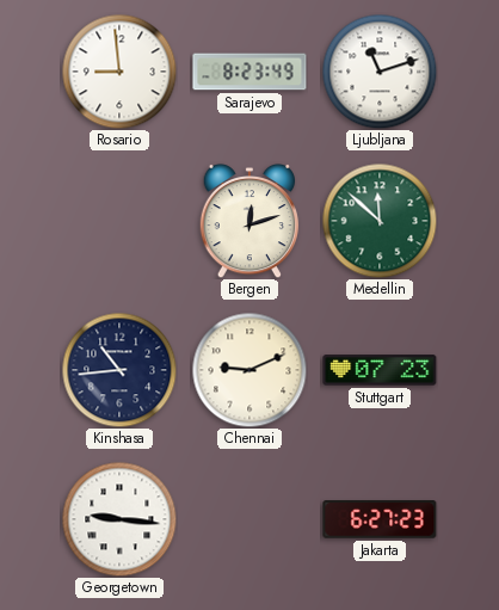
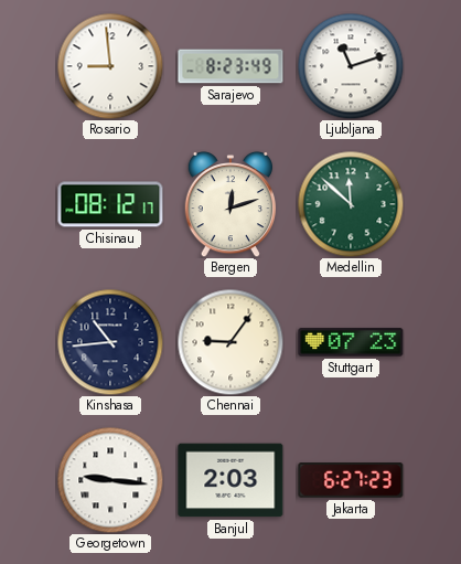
Chisinau: none -> 08:12 (110, 204)
Chennai: 9:11 -> 9:06 (230, 342)
Banjul: none -> 2:03 (230, 480)
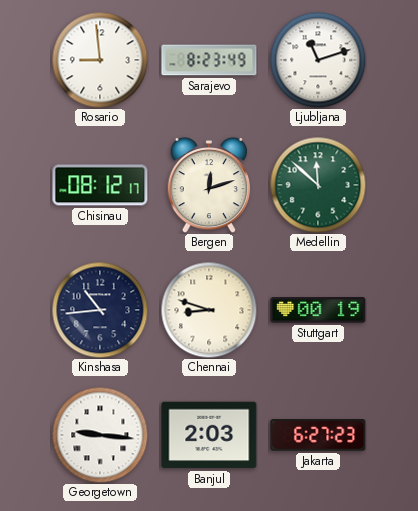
Chennai: 9:06 -> 8:48 (209, 310)
Stuttgart: 07:23 -> 00:19 (318, 310)
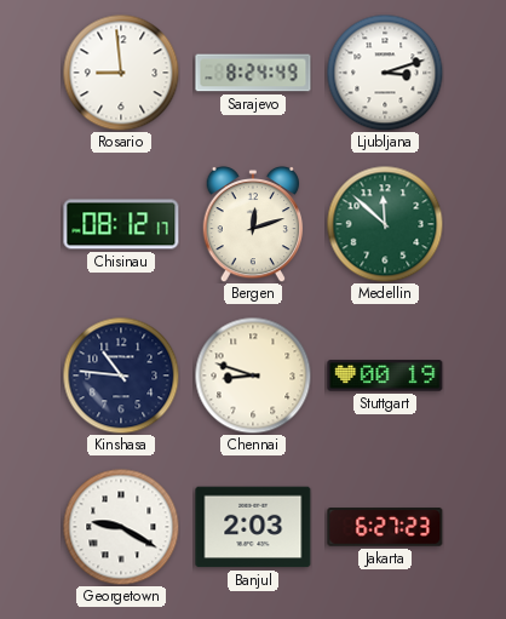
Sarajevo: 8:23 -> 8:24 (253, 73)
Ljubljana: 11:12 -> 3:12 (385, 73)
Kinshasa: 10:44 -> 10:46 (121, 376)
Georgetown: 9:16 -> 9:20 (121, 527)
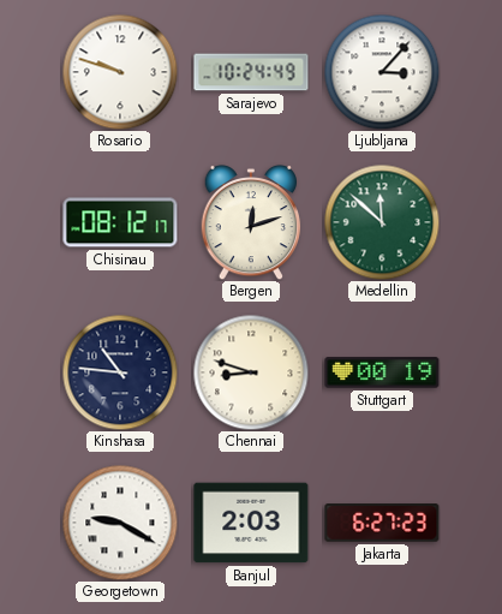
Rosario: 8:59 -> 9:48 (120, 72)
Sarajevo: 8:24 -> 10:24 (251, 72)
Ljubljana: 3:12 -> 3:07 (382, 72)
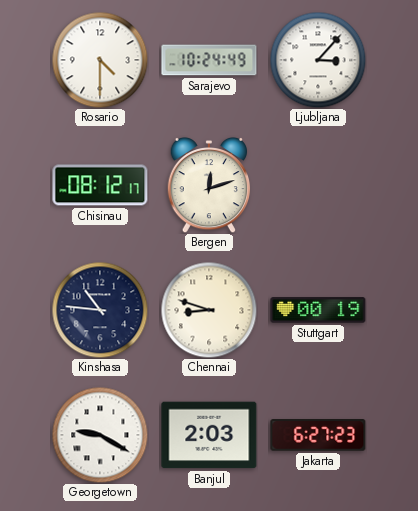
Rosario: 9:48 -> 4:30 (100, 60)
Medellin: 11:52 -> none (382, 222)
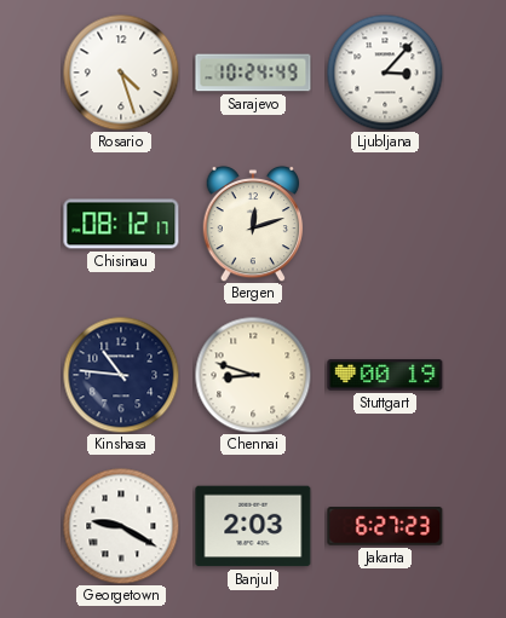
Rosario: 4:30 -> 4:27 (121, 73)
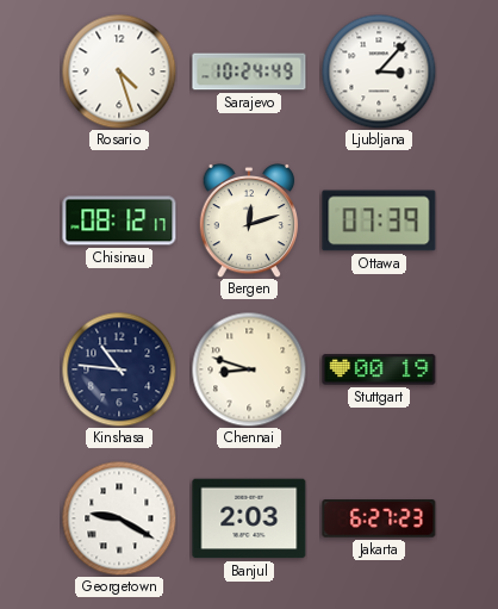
Ottawa: none -> 07:39 (379, 220)
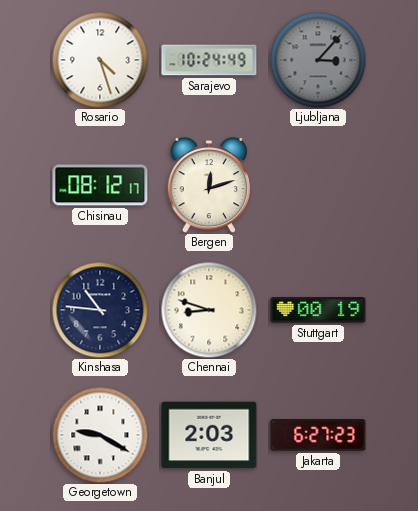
Ljubljana dial: white -> grey (318, 60)
Ottawa: 07:39 -> none (379, 220)
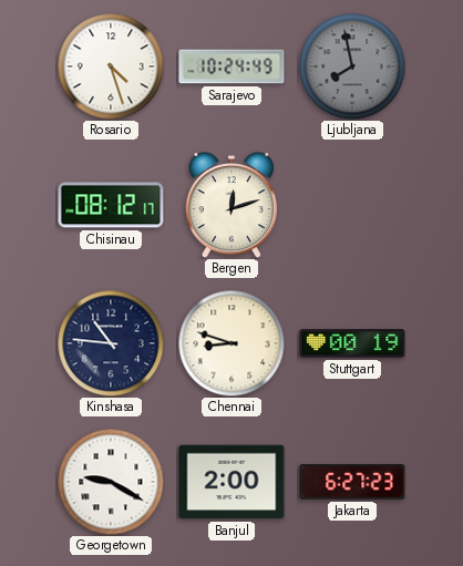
Ljubljana: 3:07 -> 7:58 (352, 66)
Banjul: 2:03 -> 2:00 (231, 482)
